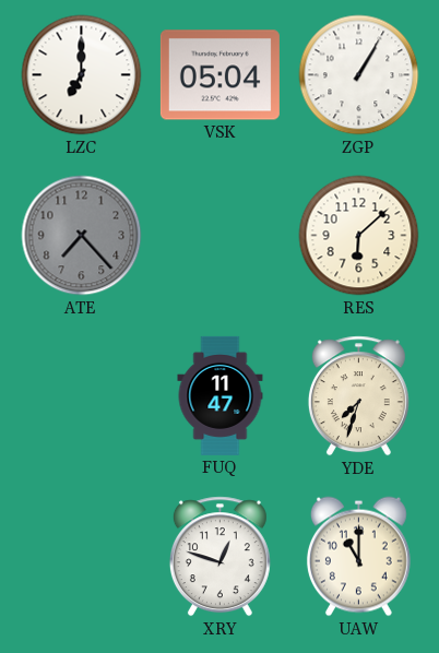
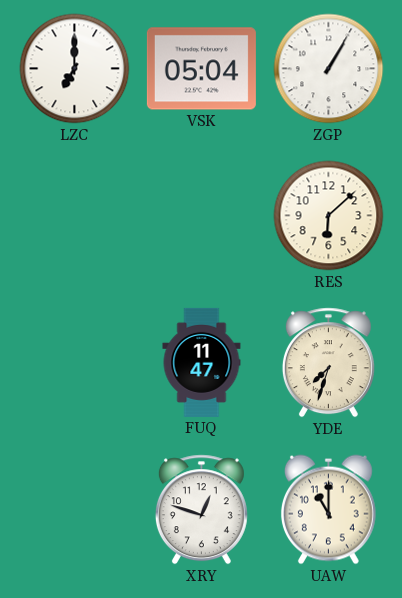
ATE: 7:23 -> none (82, 236)
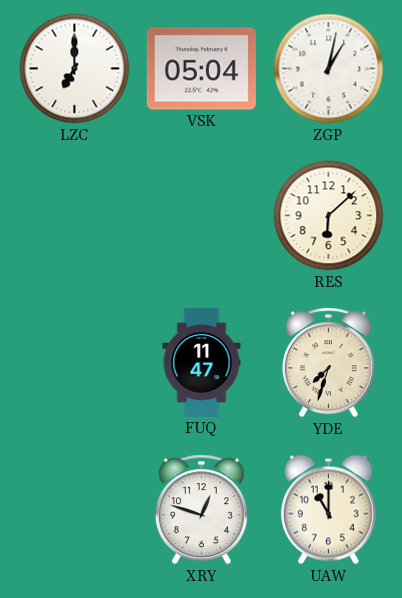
ZGP: 1:05 -> 1:02 (329, 69)
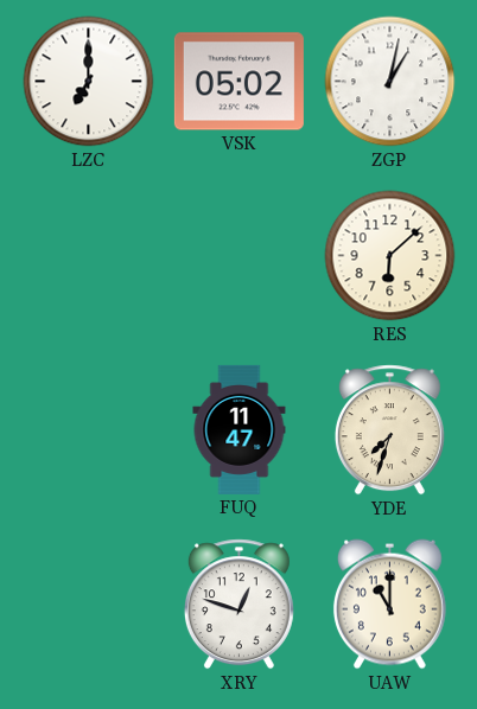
VSK: 05:04 -> 05:02 (238, 82)
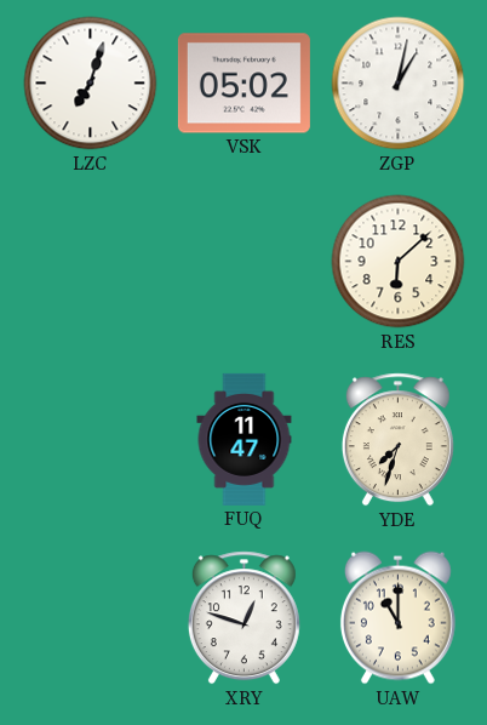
LZC: 7:00 -> 7:03 (91, 84)
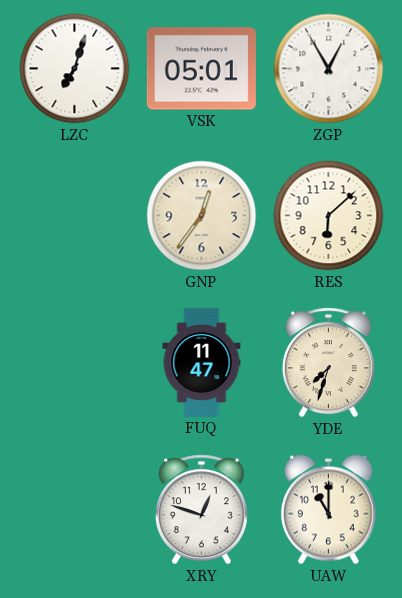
VSK: 05:02 -> 05:01 (201, 69)
ZGP: 1:02 -> 12:55 (329, 69)
GNP: none -> 12:36 (202, 216)
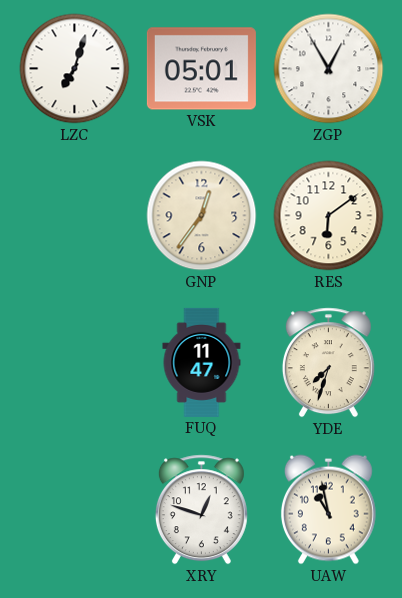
RES: 6:08 -> 6:09 (329, 216)
UAW: 11:00 -> 10:58 (328, 510)
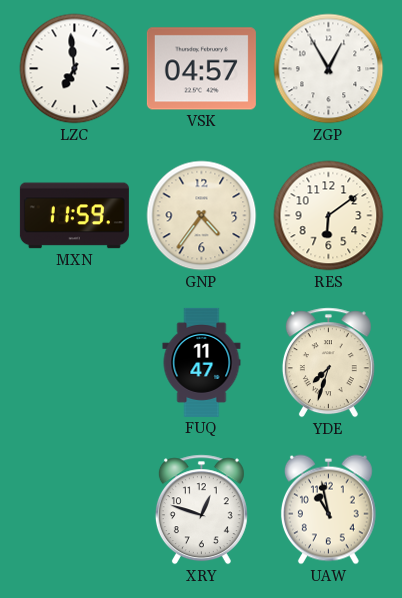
LZC: 7:03 -> 6:59 (75, 69)
VSK: 05:01 -> 04:57 (201, 69)
MXN: none -> 11:59 (74, 216)
GNP: 12:36 -> 4:36 (202, 216)
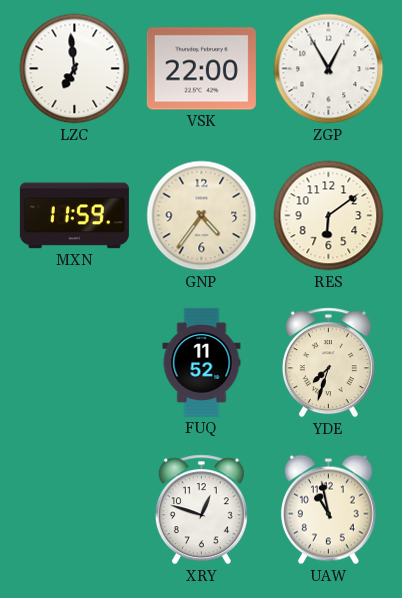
VSK: 04:57 -> 22:00 (201, 69)
FUQ: 11:47 -> 11:52 (202, 362)
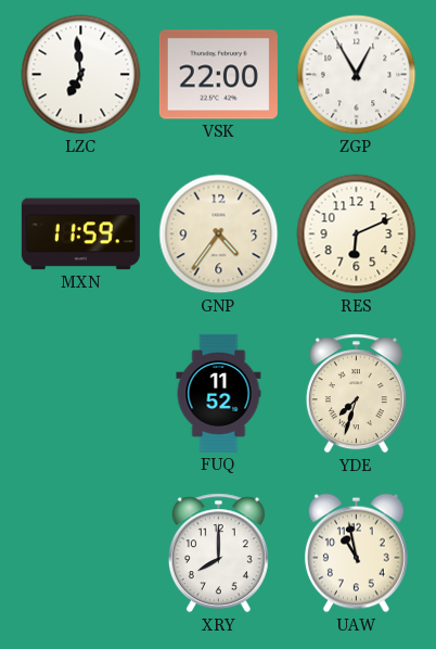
RES: 6:09 -> 6:11 (357, 234)
XRY: 12:48 -> 8:00 (218, 553)
